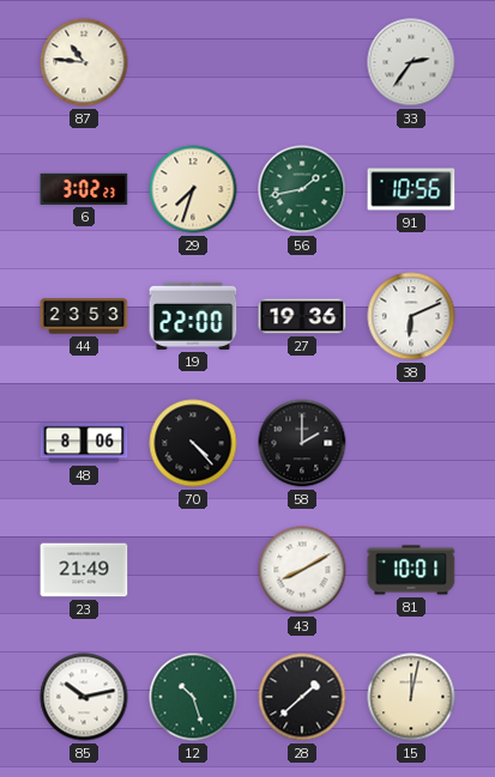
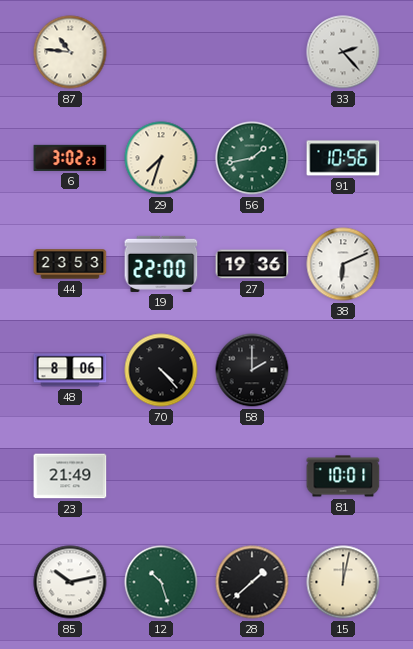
33: 2:36 -> 2:23 (343, 52)
43: 8:10 -> none (302, 570)
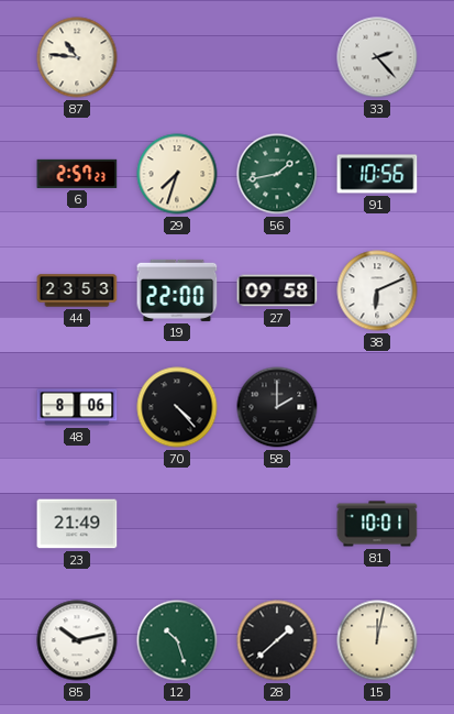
6: 3:02 -> 2:57 (77, 174)
27: 19:36 -> 09:58 (277, 290)
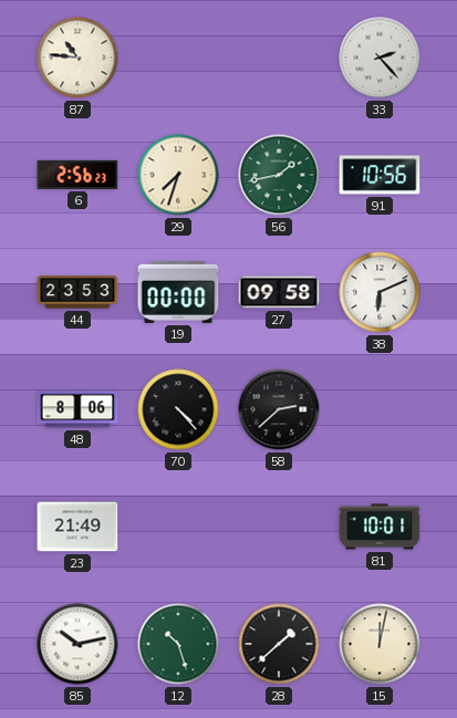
6: 2:57 -> 2:56 (77, 175)
19: 22:00 -> 00:00 (178, 292)
58: 2:00 -> 2:38 (279, 409)
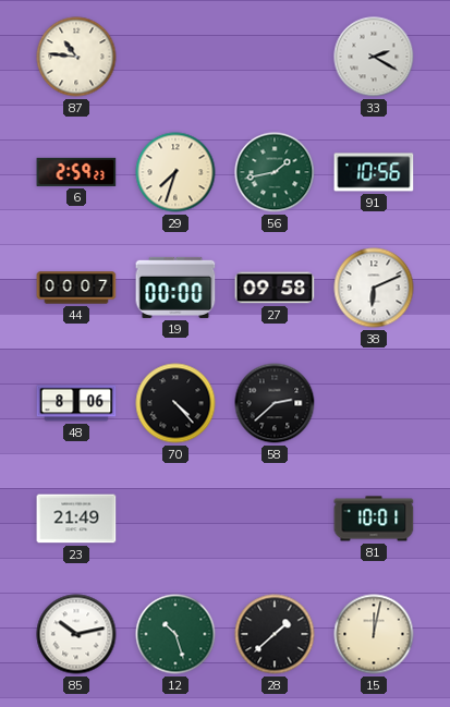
33: 2:23 -> 2:20 (374, 57)
6: 2:56 -> 2:59 (76, 172)
44: 23:53 -> 00:07 (76, 288)
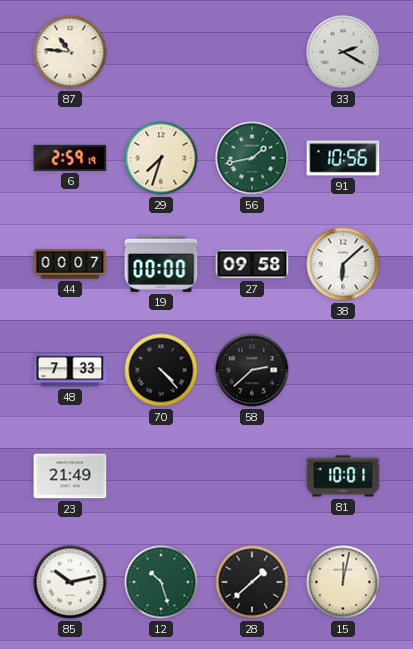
6: 2:59:23 -> 2:59:19 (70, 158)
38: 6:11 -> 6:08 (343, 264)
48: 8:06 -> 7:33 (70, 370)
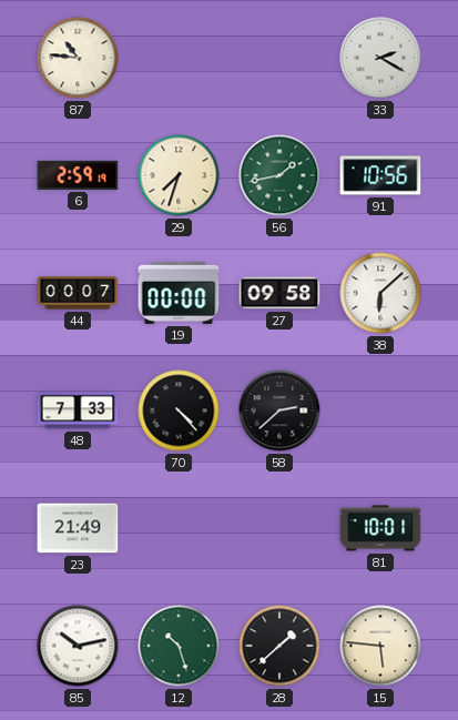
15: 12:02 -> 5:46 (380, 646)
